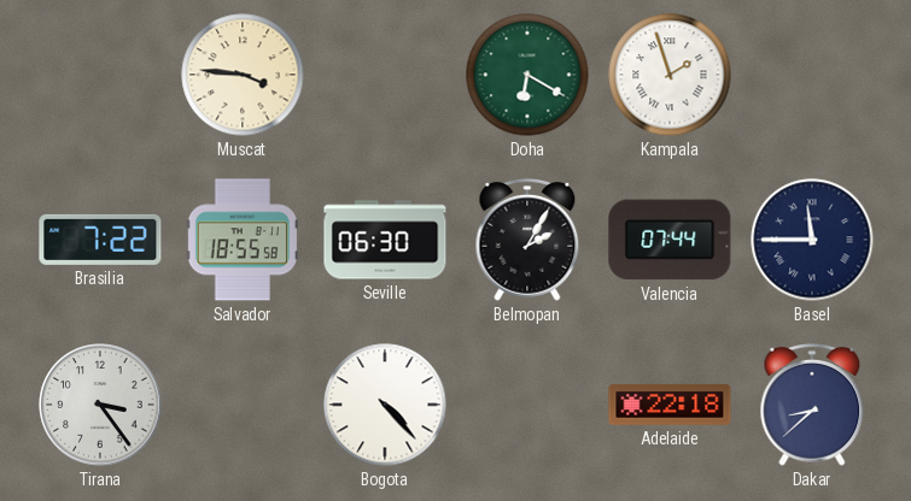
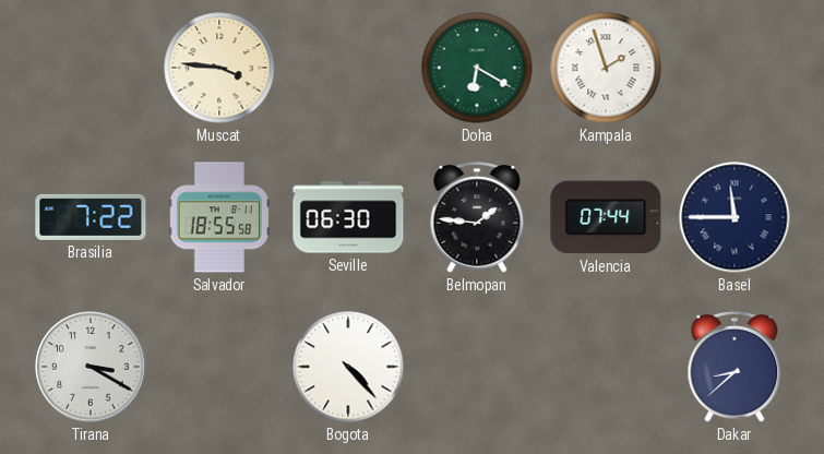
Belmopan: 2:05 -> 1:46 (477, 217)
Tirana: 3:24 -> 3:20 (91, 367)
Adelaide: 22:18 -> none (670, 405)
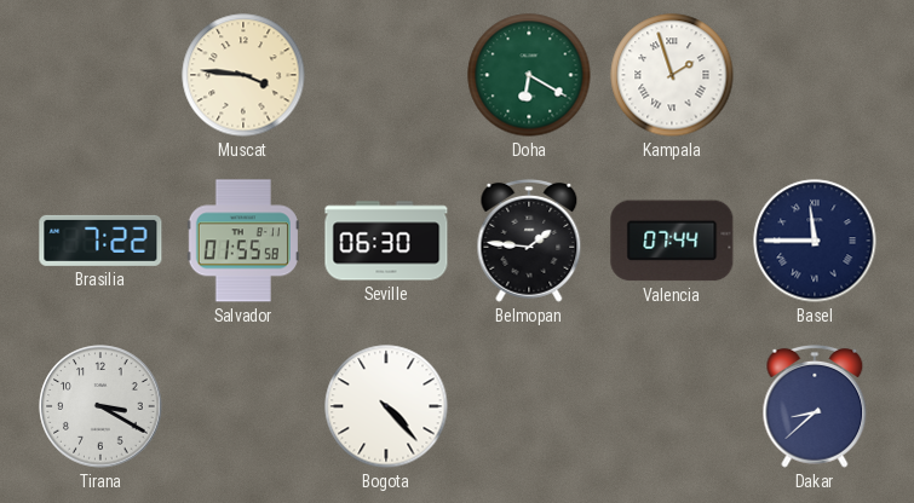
Salvador: 18:55 -> 01:55 (243, 241)
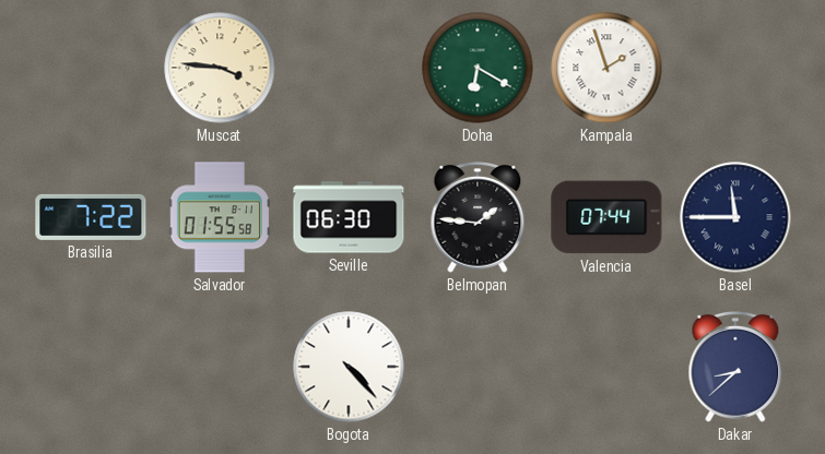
Tirana: 3:20 -> none (100, 406)
